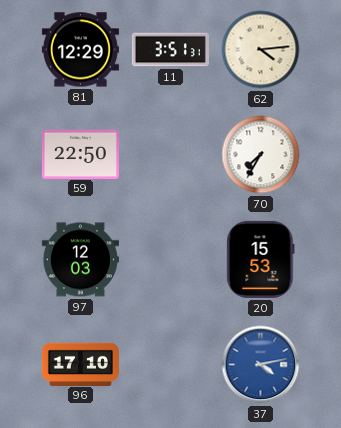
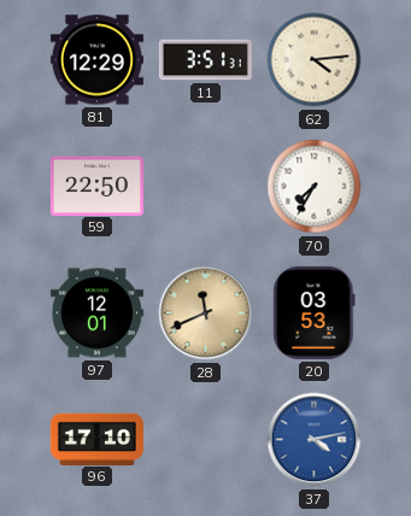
97: 12:03 -> 12:01 (96, 313)
28: none -> 11:41 (206, 313)
20: 15:53 -> 03:53 (315, 312)
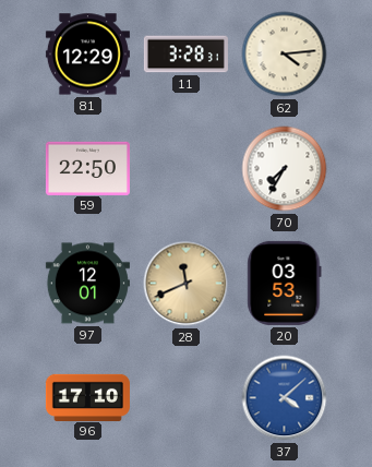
11: 3:51 -> 3:28 (185, 55)
37: 4:13 -> 4:08 (285, 398)
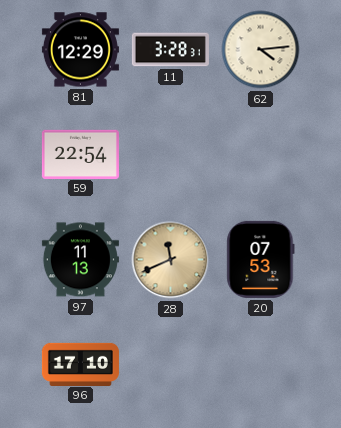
59: 22:50 -> 22:54 (80, 154)
70: 7:35 -> none (285, 169)
97: 12:01 -> 11:13 (80, 260)
20: 03:53 -> 07:53 (261, 259)
37: 4:08 -> none (285, 398)
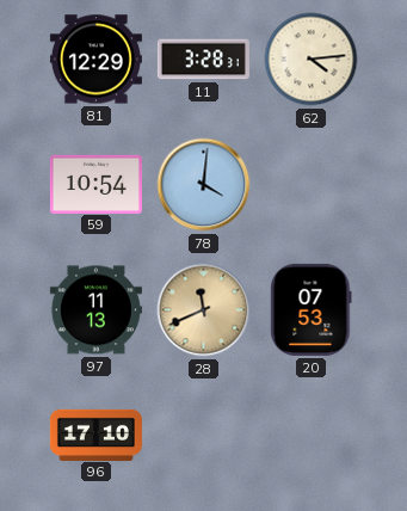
59: 22:54 -> 10:54 (95, 184)
78: none -> 4:01 (204, 185)
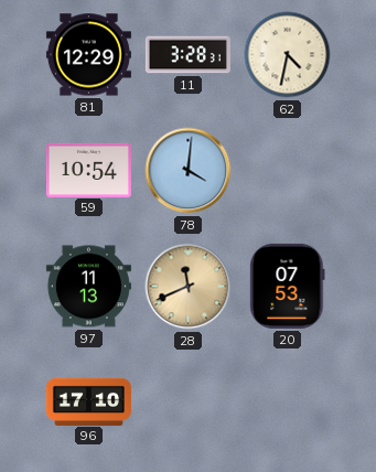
62: 4:14 -> 4:32 (288, 55)
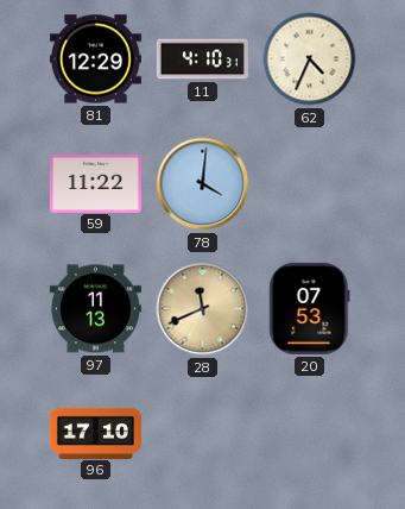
11: 3:28 -> 4:10 (202, 59)
62: 4:32 -> 4:34 (310, 59)
59: 10:54 -> 11:22 (95, 183)
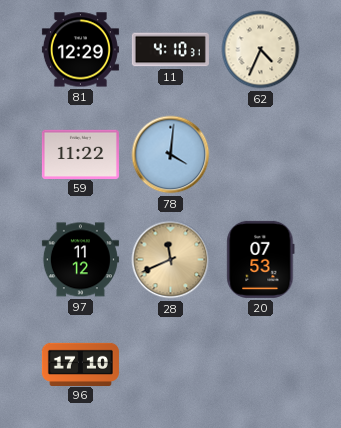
97: 11:13 -> 11:12 (80, 260)
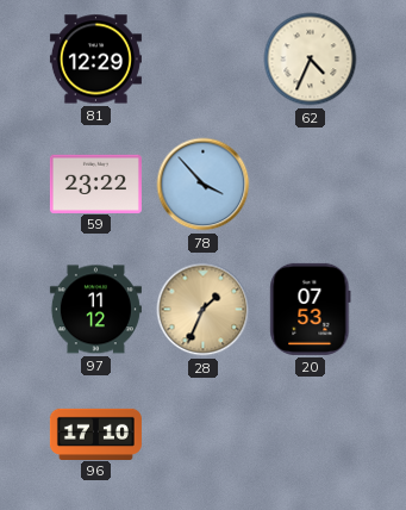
11: 4:10 -> none (170, 50)
59: 11:22 -> 23:22 (95, 184)
78: 4:01 -> 3:53 (204, 185)
28: 11:41 -> 1:34 (204, 310)
